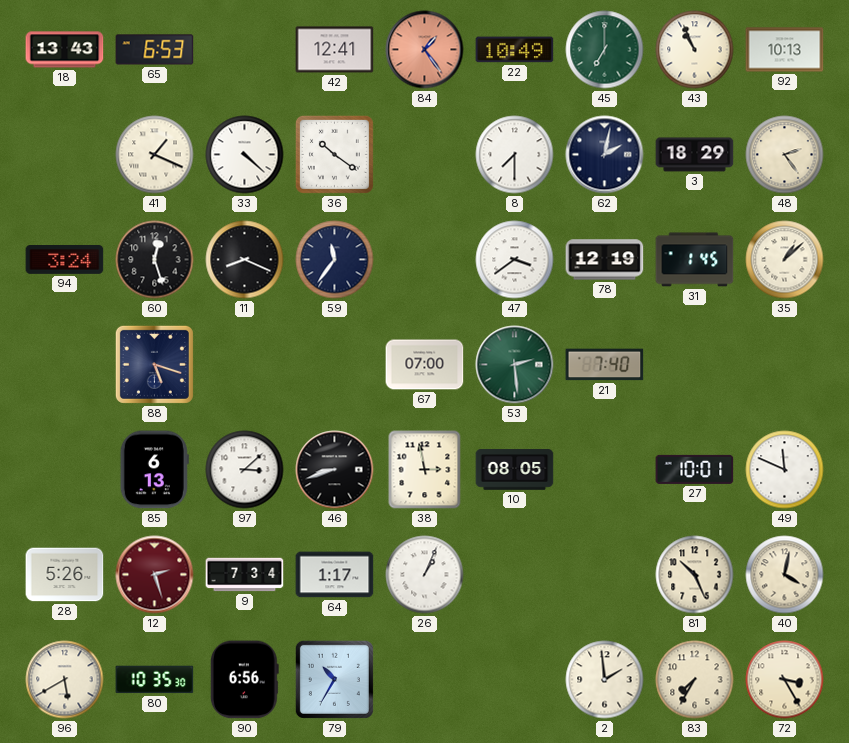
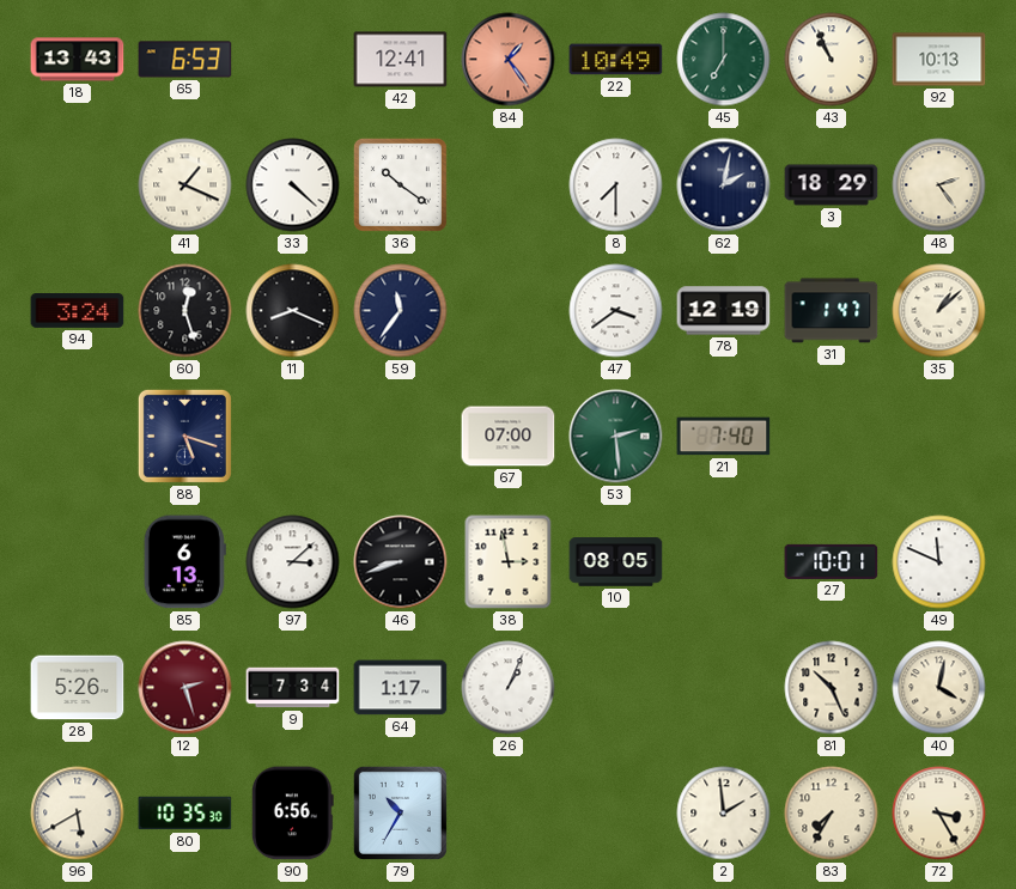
31: 1:45 -> 1:47 (832, 311)
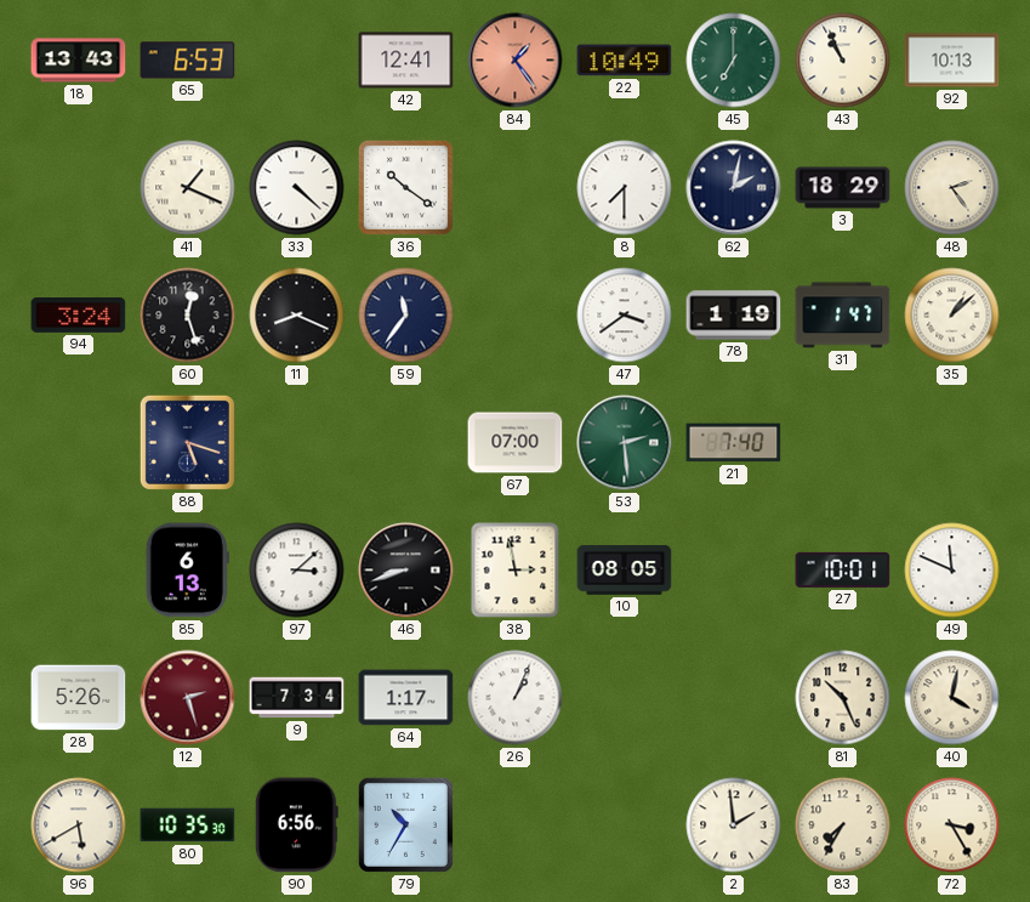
78: 12:19 -> 1:19 (734, 316)
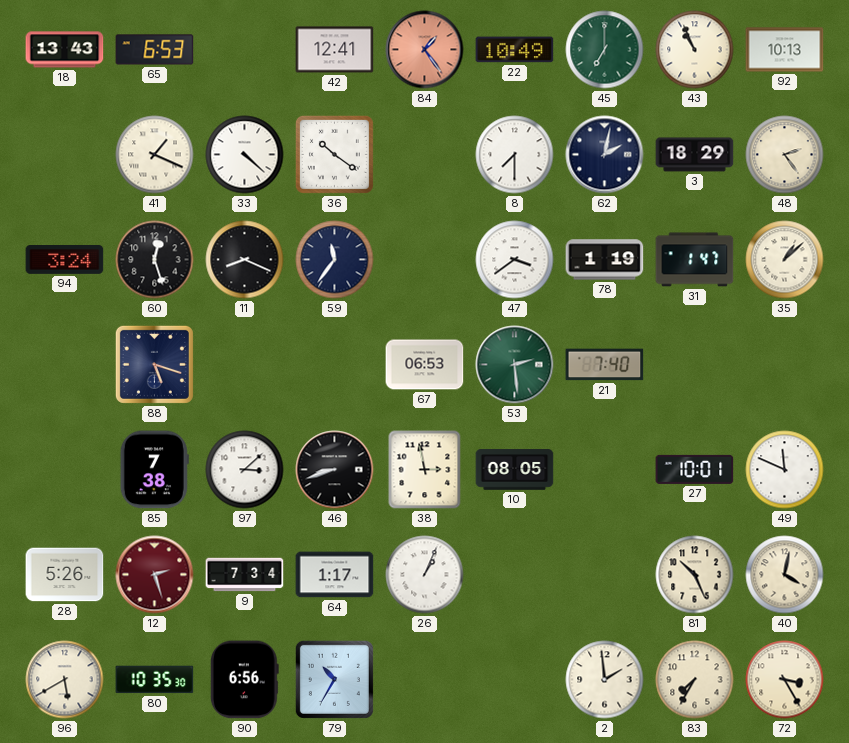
67: 07:00 -> 06:53 (425, 365)
85: 6:13 -> 7:38 (154, 470)
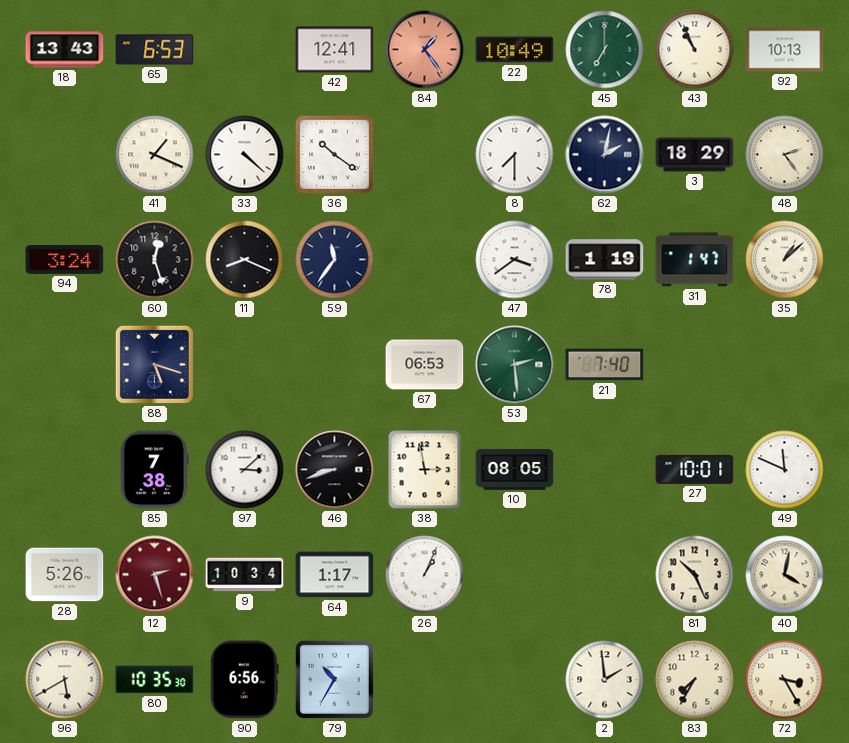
9: 7:34 -> 10:34 (245, 575)
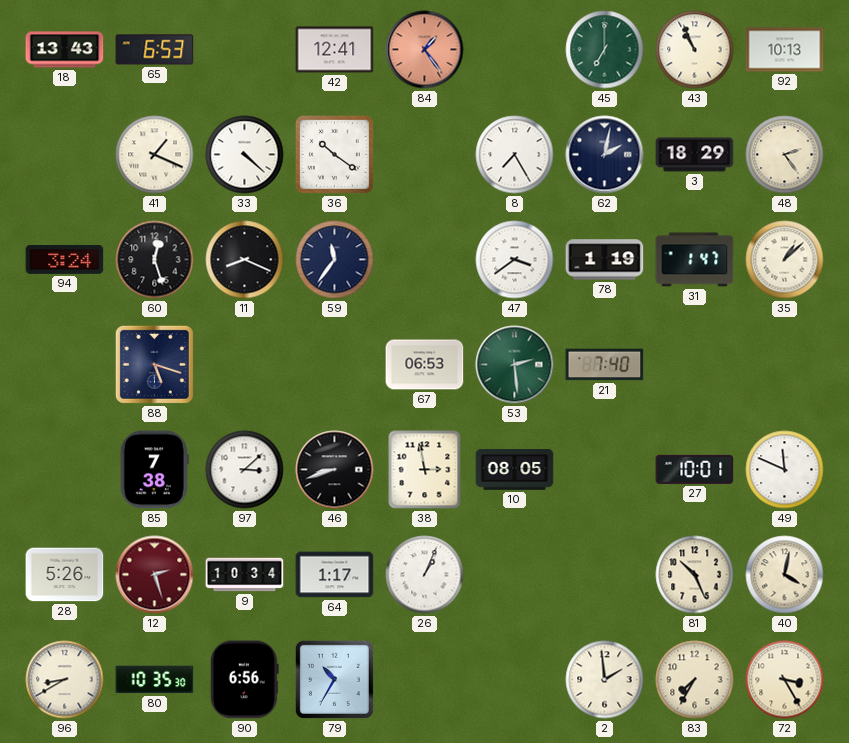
22: 10:49 -> none (515, 50)
8: 7:30 -> 7:25 (515, 155)
96: 5:40 -> 8:40 (65, 680)
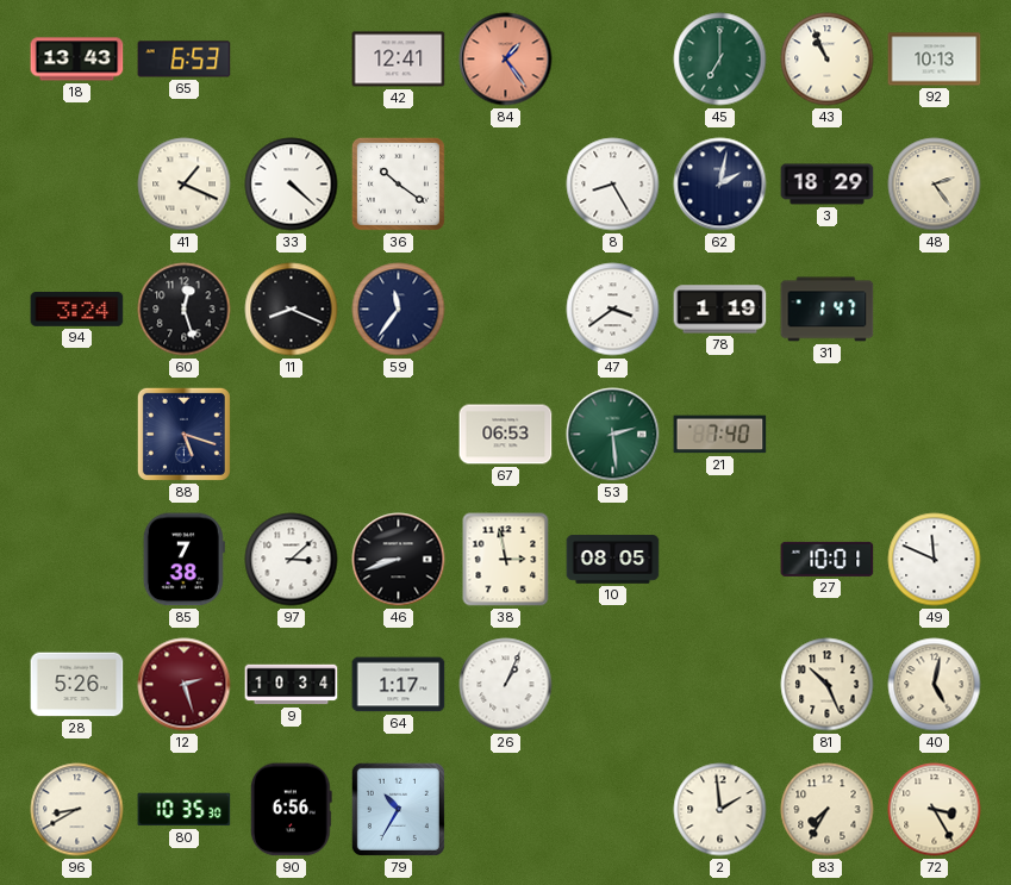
8: 7:25 -> 8:25 (613, 185)
35: 1:08 -> none (785, 260)
40: 4:02 -> 5:02 (935, 685)
